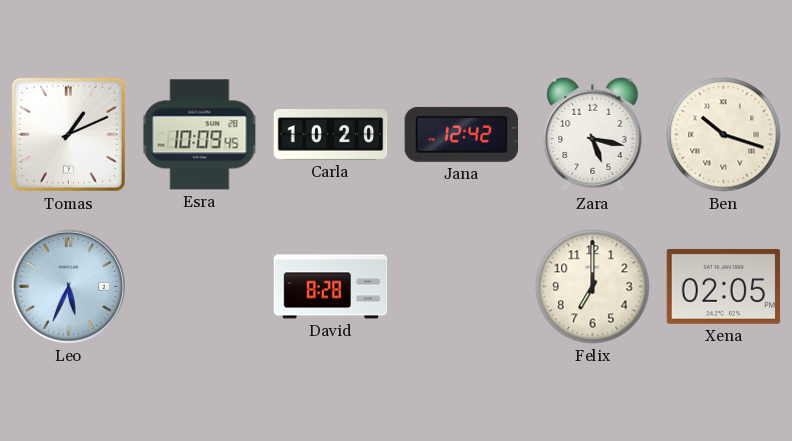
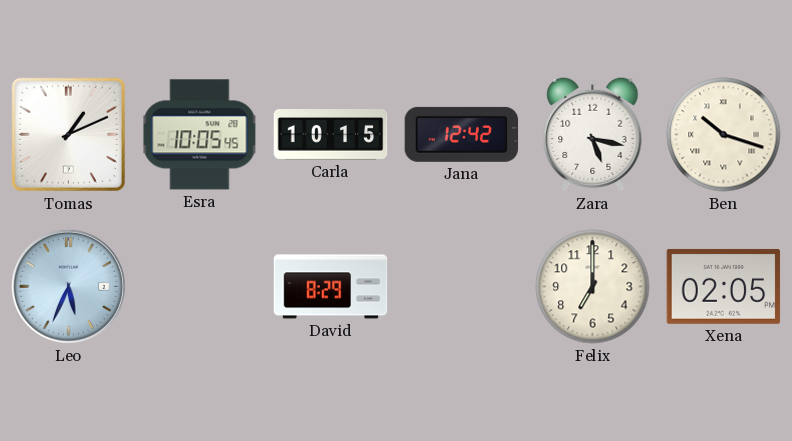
Esra: 10:09 -> 10:05 (200, 135)
Carla: 10:20 -> 10:15 (331, 135)
David: 8:28 -> 8:29 (331, 287)
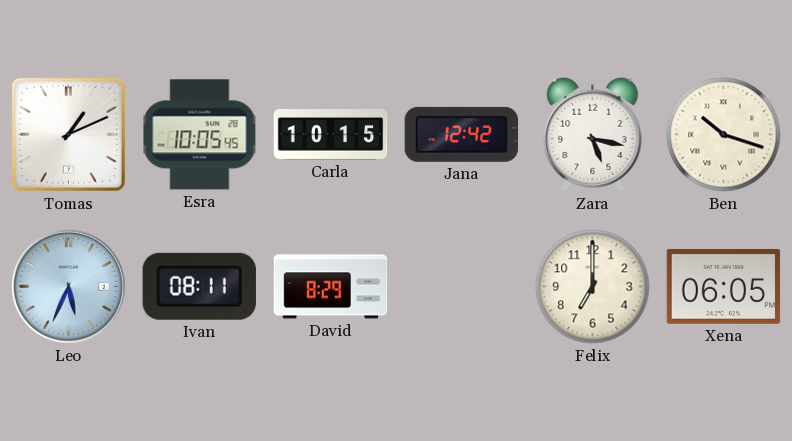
Ivan: none -> 08:11 (199, 286)
Xena: 02:05 -> 06:05 (724, 286)
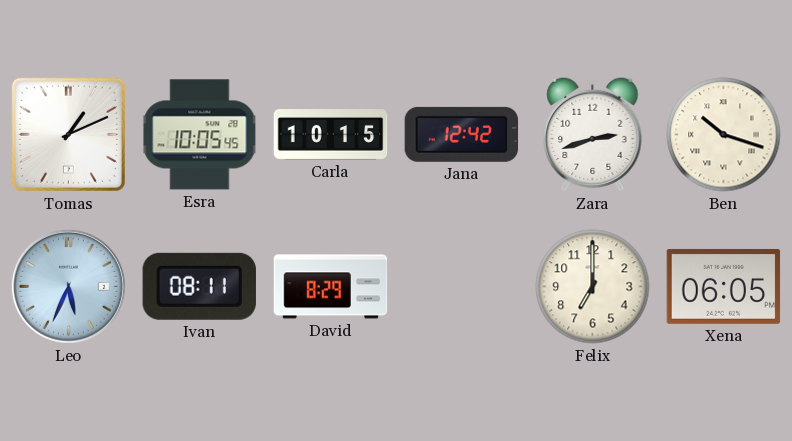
Zara: 5:17 -> 2:42 (593, 134)
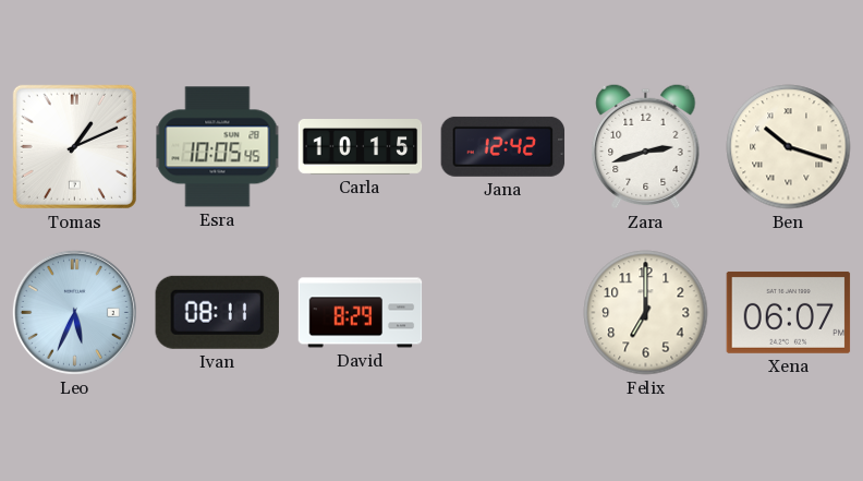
Xena: 06:05 -> 06:07 (789, 312)
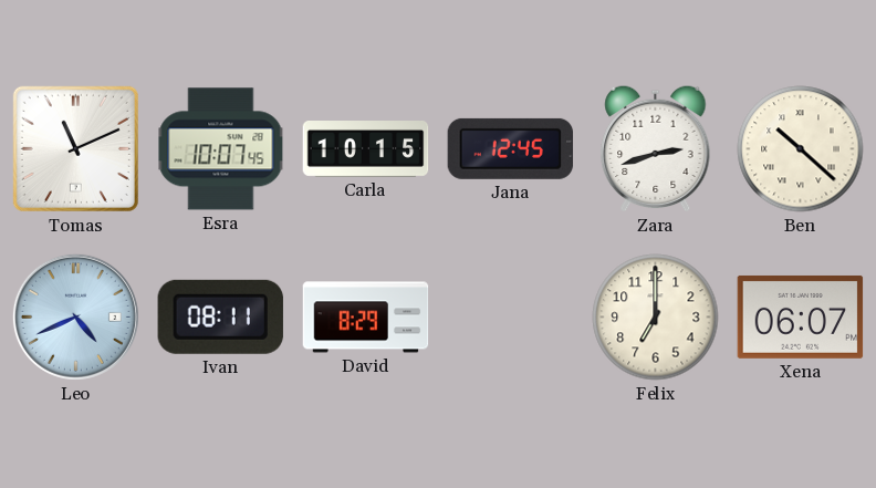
Tomas: 1:11 -> 11:11 (75, 148)
Esra: 10:05 -> 10:07 (221, 149)
Jana: 12:42 -> 12:45 (511, 148)
Ben: 10:18 -> 10:22 (801, 149)
Leo: 5:34 -> 4:41 (75, 316)
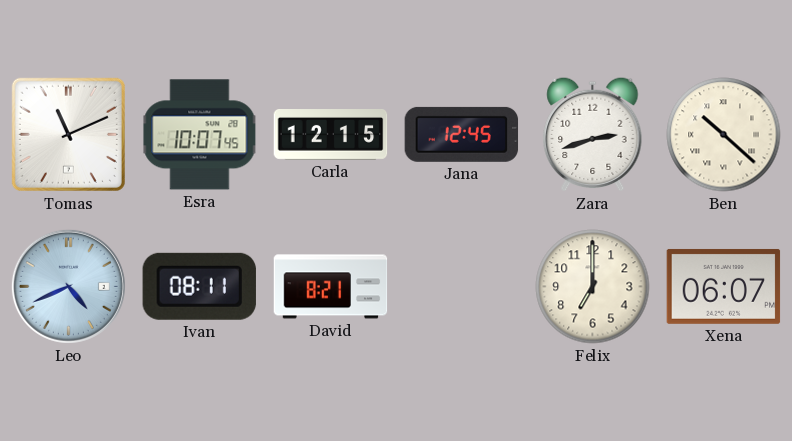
Carla: 10:15 -> 12:15 (331, 135)
David: 8:29 -> 8:21 (331, 287)
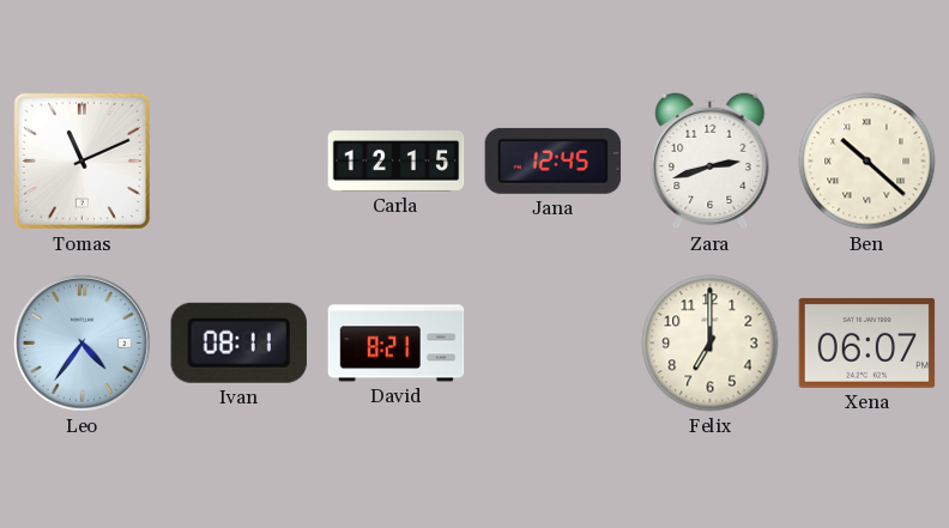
Esra: 10:07 -> none (200, 135)
Leo: 4:41 -> 4:36 (81, 342)
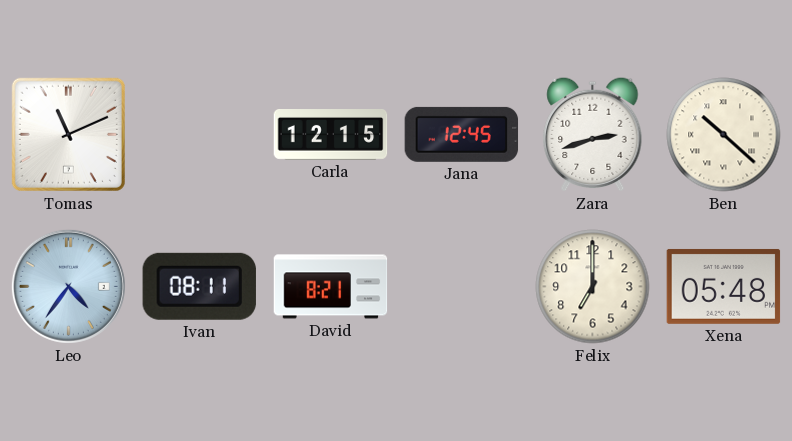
Xena: 06:07 -> 05:48 (724, 286)
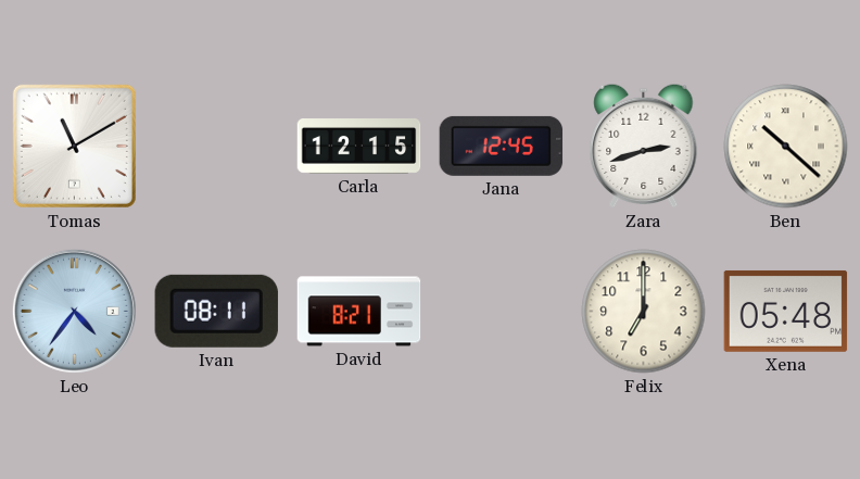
Tomas: 11:11 -> 11:10 (74, 146)
